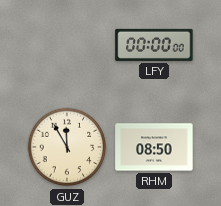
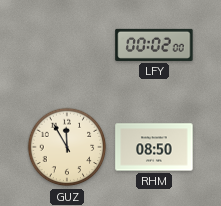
LFY: 00:00 -> 00:02 (154, 45)
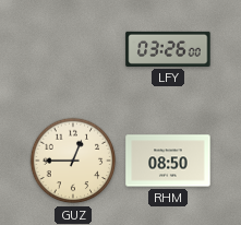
LFY: 00:02 -> 03:26 (168, 49)
GUZ: 11:55 -> 12:45 (73, 161)
